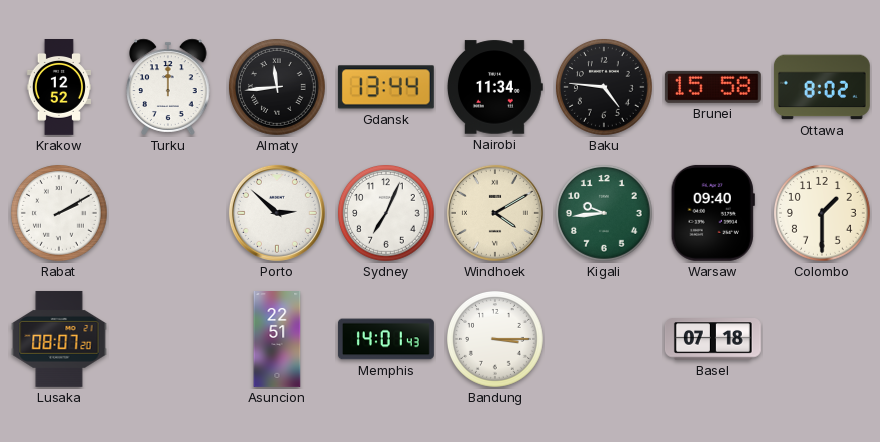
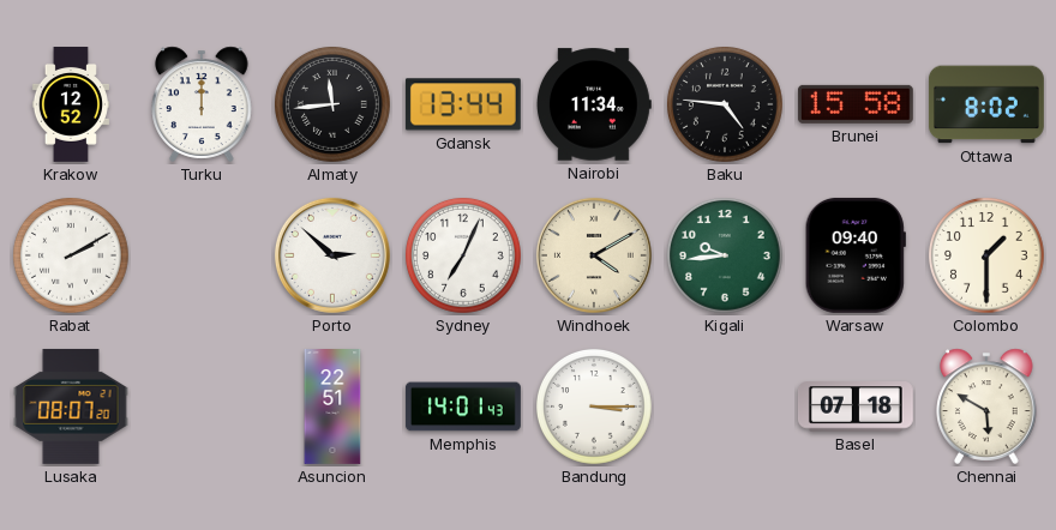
Chennai: none -> 5:50 (986, 406)
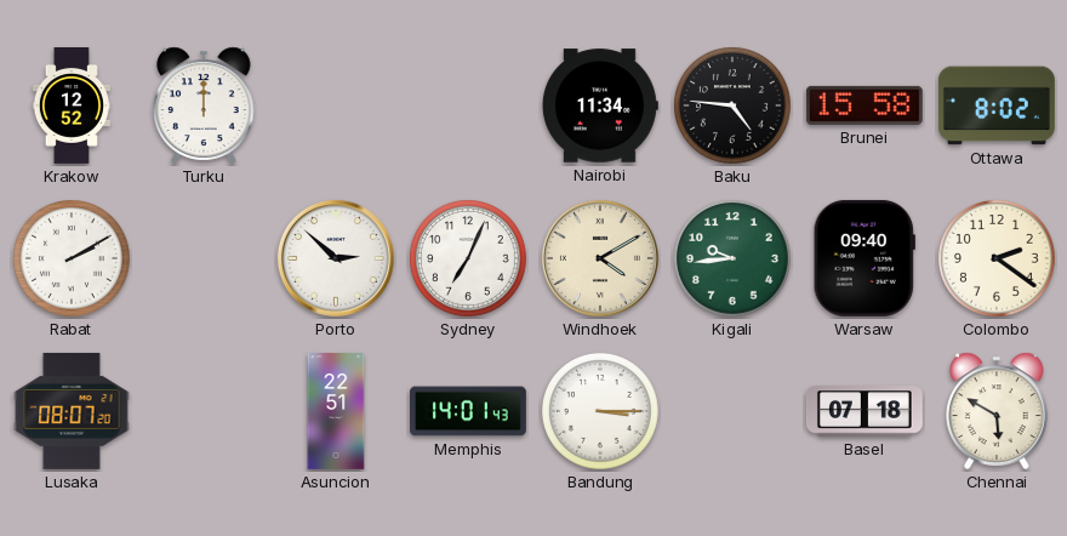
Almaty: 11:44 -> none (334, 106)
Gdansk: 13:44 -> none (463, 104)
Colombo: 1:30 -> 2:21 (998, 260)
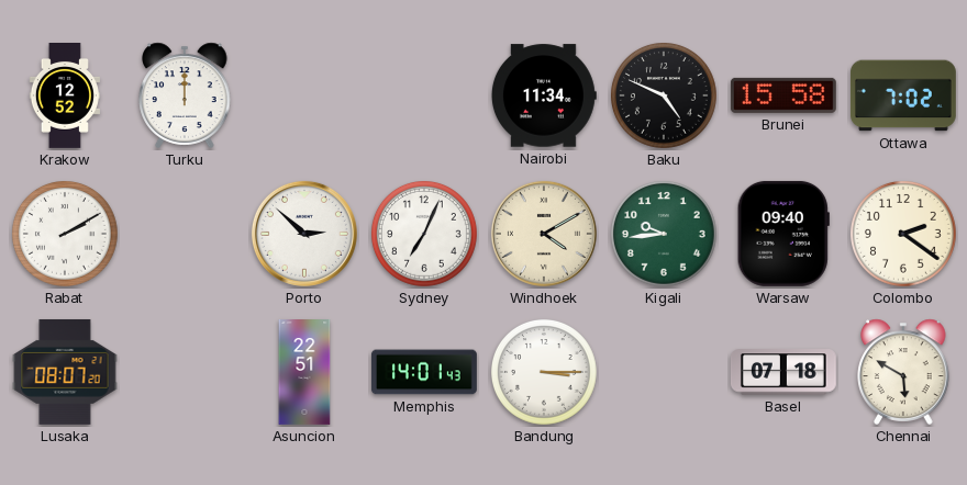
Baku: 4:46 -> 4:49 (665, 97)
Ottawa: 8:02 -> 7:02 (903, 95)
